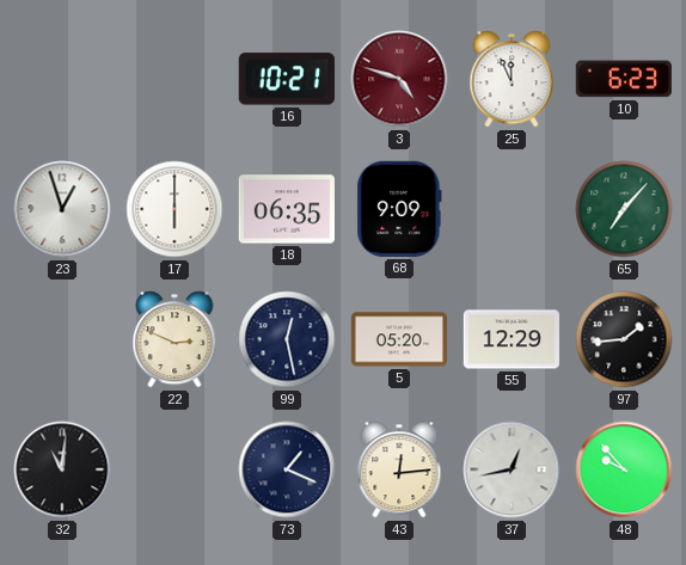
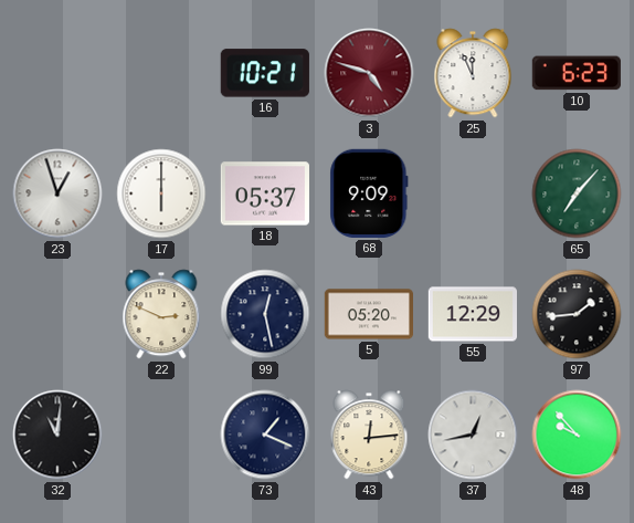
18: 06:35 -> 05:37 (264, 193)
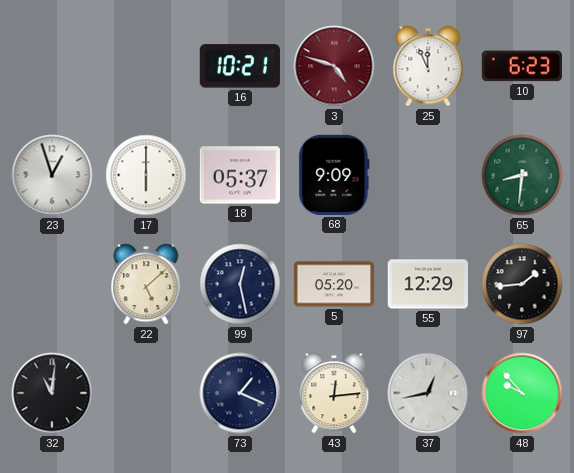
65: 7:07 -> 8:31 (522, 175)
22: 2:49 -> 5:08 (146, 284)
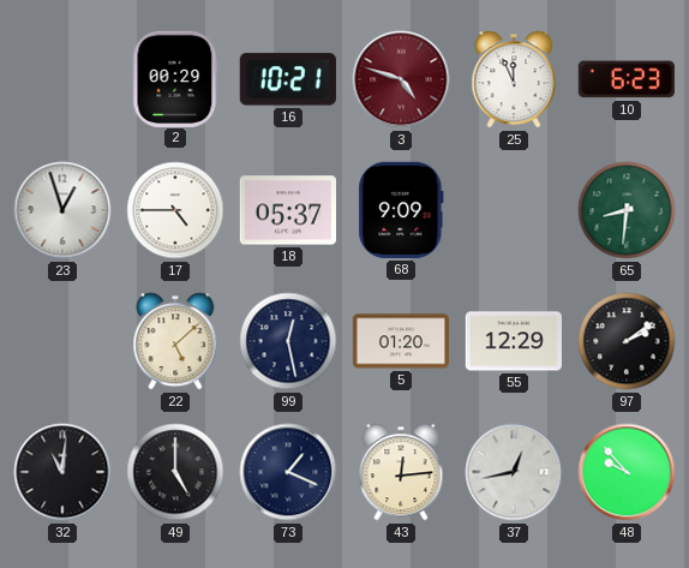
2: none -> 00:29 (175, 78)
17: 6:00 -> 4:45 (175, 210)
5: 05:20 -> 01:20 (400, 341)
97: 1:44 -> 2:09 (627, 341)
49: none -> 5:00 (175, 472)
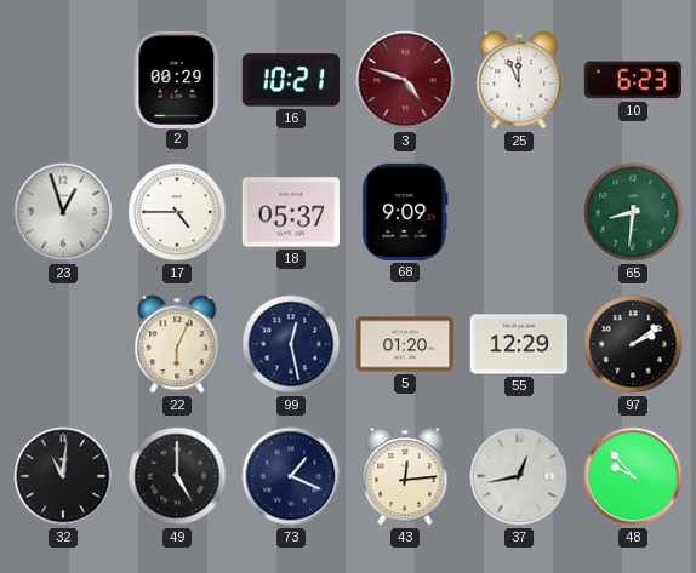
22: 5:08 -> 6:04 (177, 344)
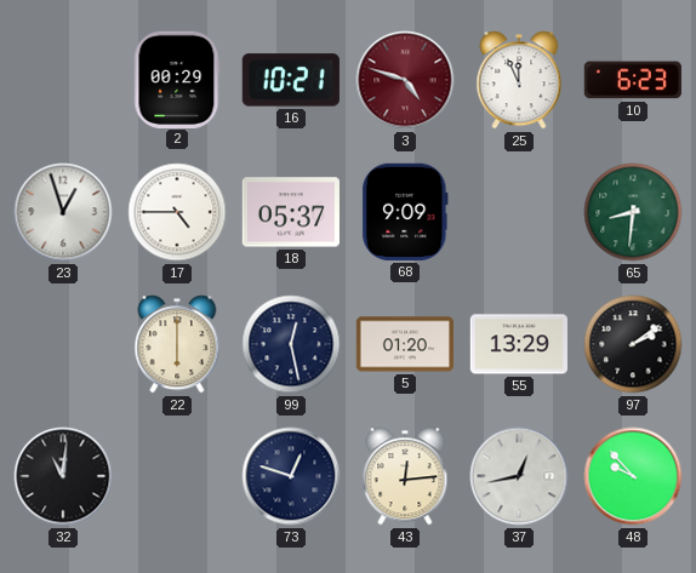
22: 6:04 -> 6:00 (177, 344)
55: 12:29 -> 13:29 (518, 344)
49: 5:00 -> none (177, 476)
73: 1:19 -> 12:48 (291, 476)
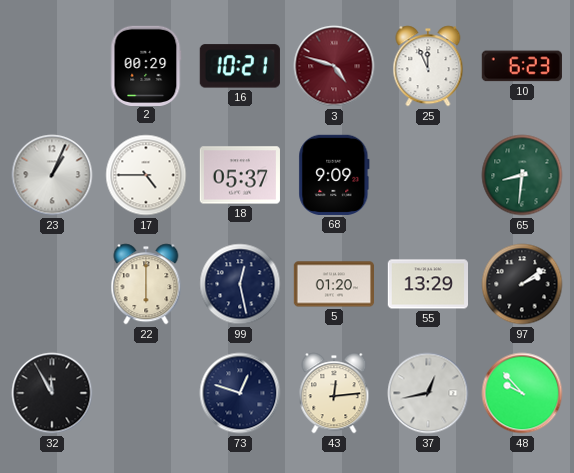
23: 12:57 -> 1:04 (52, 175)
32: 11:01 -> 11:55 (52, 393)
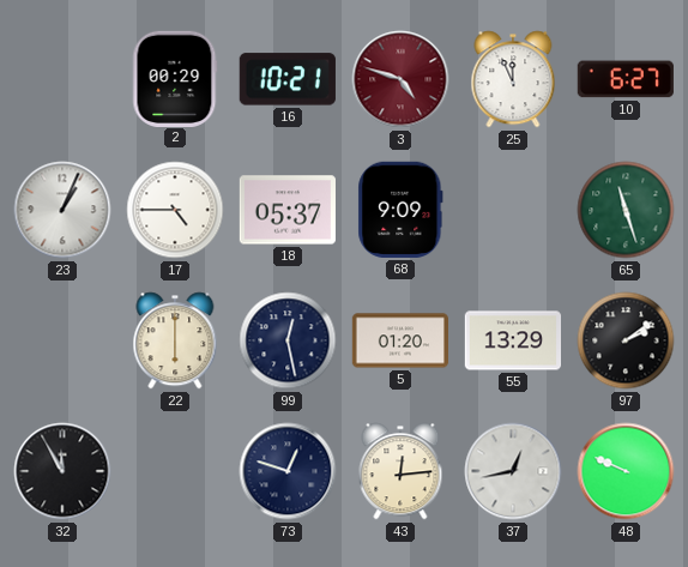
10: 6:23 -> 6:27 (626, 79)
65: 8:31 -> 11:27 (626, 210)
48: 9:53 -> 9:49 (626, 471)
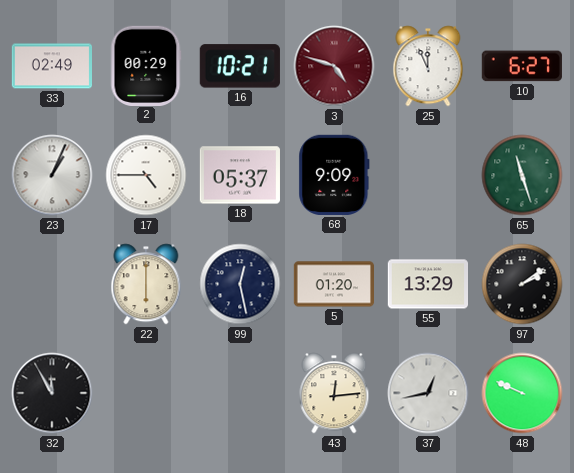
33: none -> 02:49 (51, 66)
73: 12:48 -> none (288, 471)
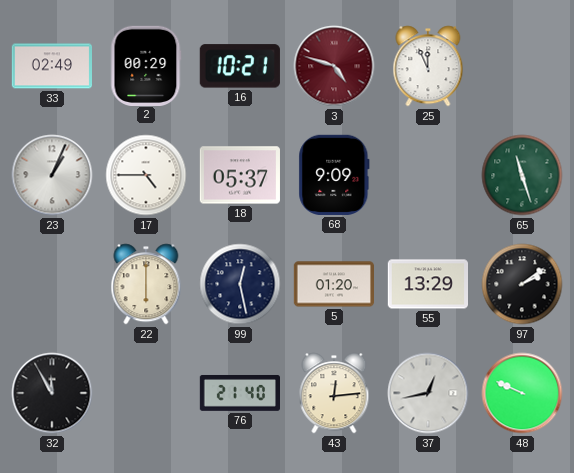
10: 6:27 -> none (522, 66)
76: none -> 21:40 (239, 393)
